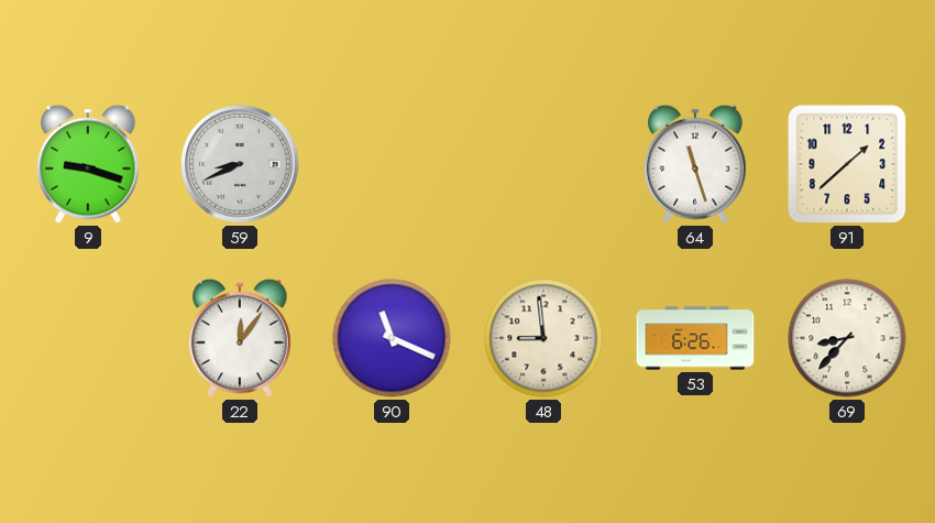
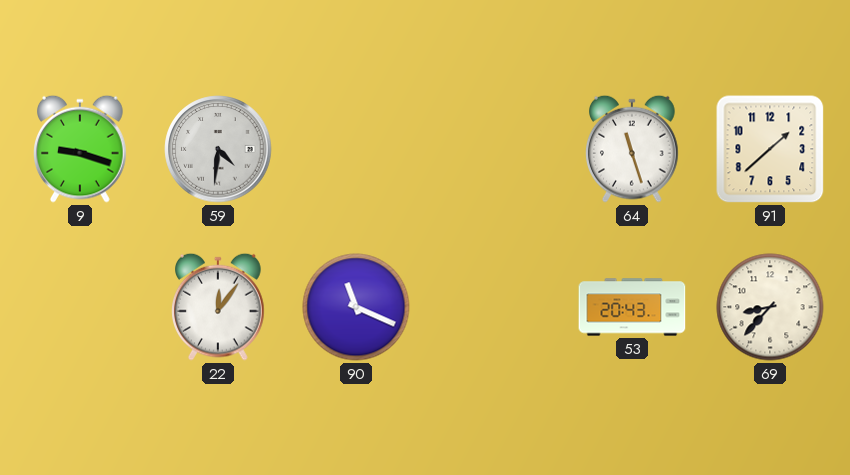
59: 8:41 -> 4:31 (218, 149)
48: 8:59 -> none (543, 338)
53: 6:26 -> 20:43 (632, 307)
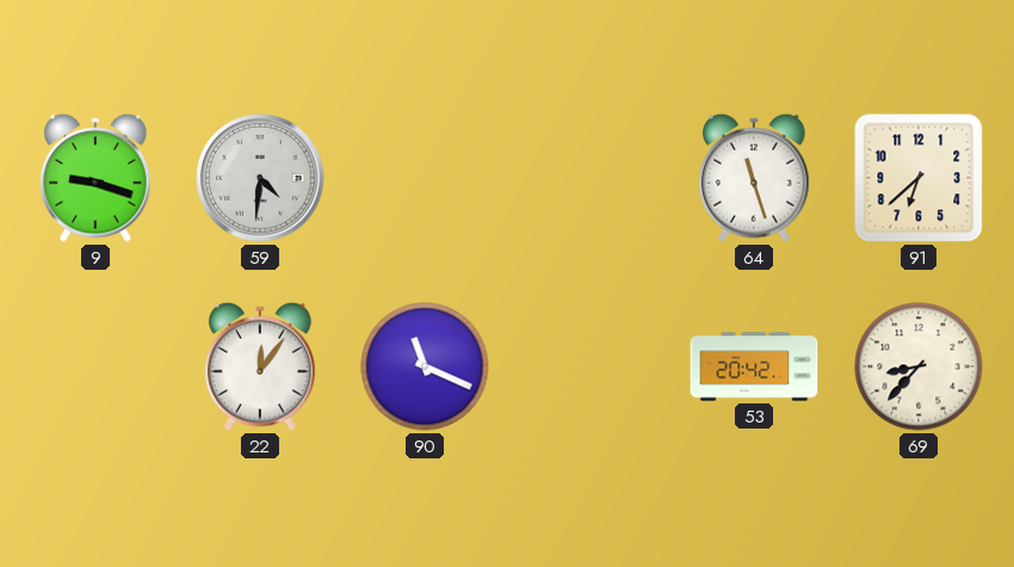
91: 1:38 -> 6:38 (919, 178)
53: 20:43 -> 20:42 (754, 366)
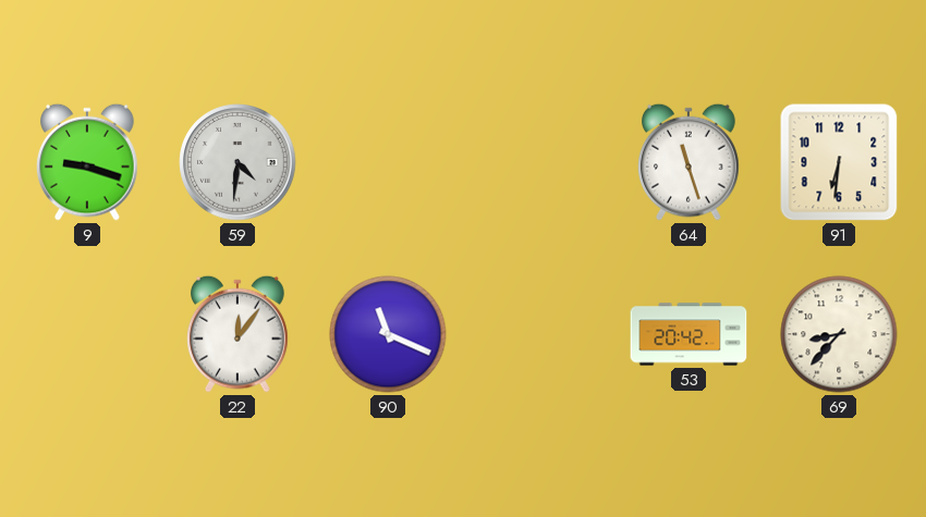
91: 6:38 -> 6:31 (839, 162)
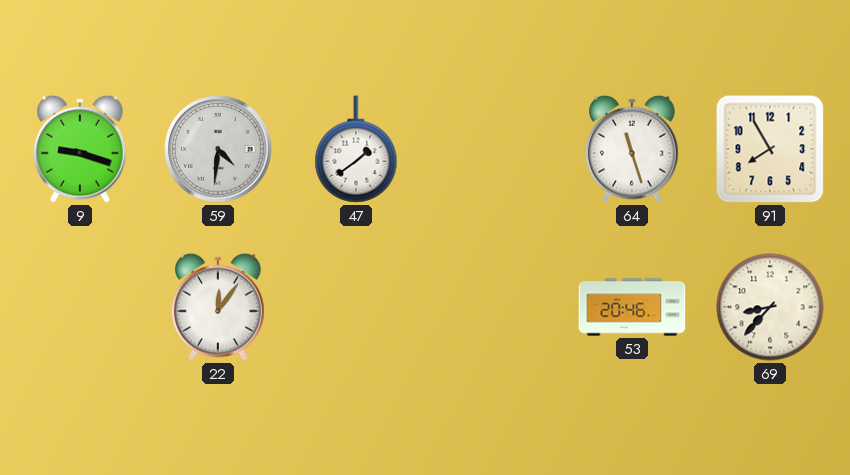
47: none -> 1:39 (356, 149)
91: 6:31 -> 7:55 (770, 149)
90: 11:19 -> none (388, 334)
53: 20:42 -> 20:46 (632, 307)
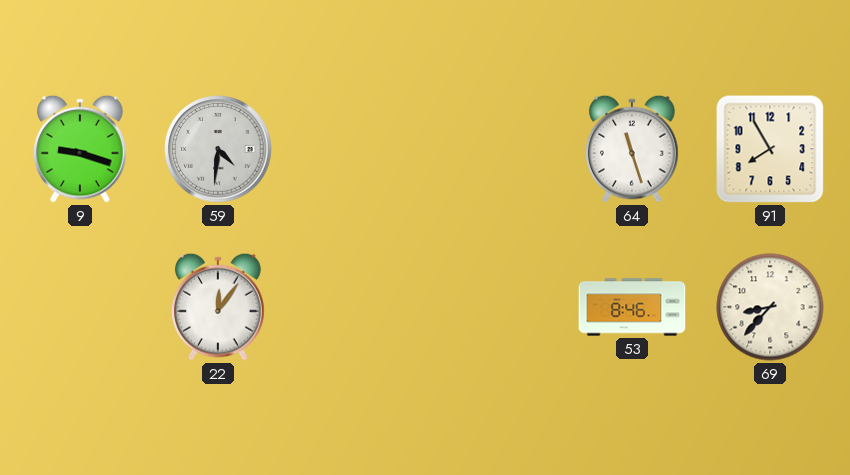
47: 1:39 -> none (356, 149)
53: 20:46 -> 8:46 (632, 307)
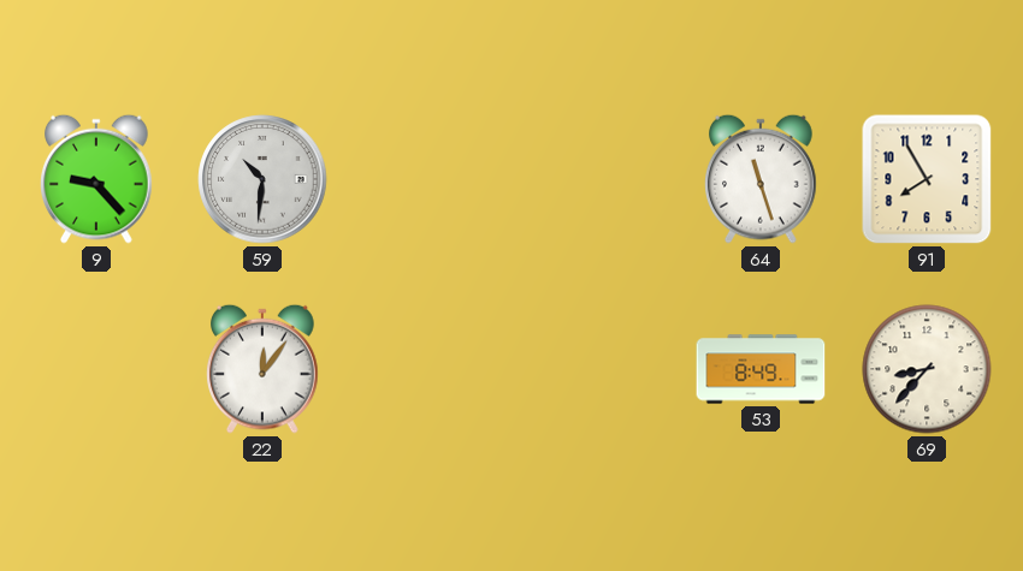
9: 9:18 -> 9:23 (97, 179)
59: 4:31 -> 10:31 (262, 179)
53: 8:46 -> 8:49 (761, 369)
